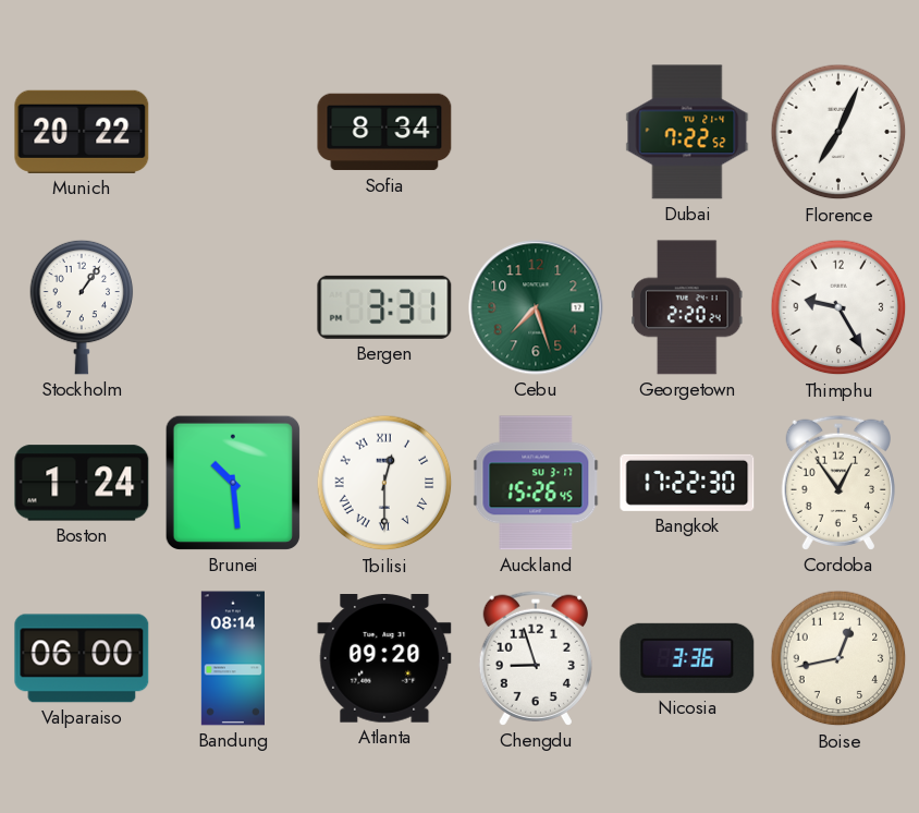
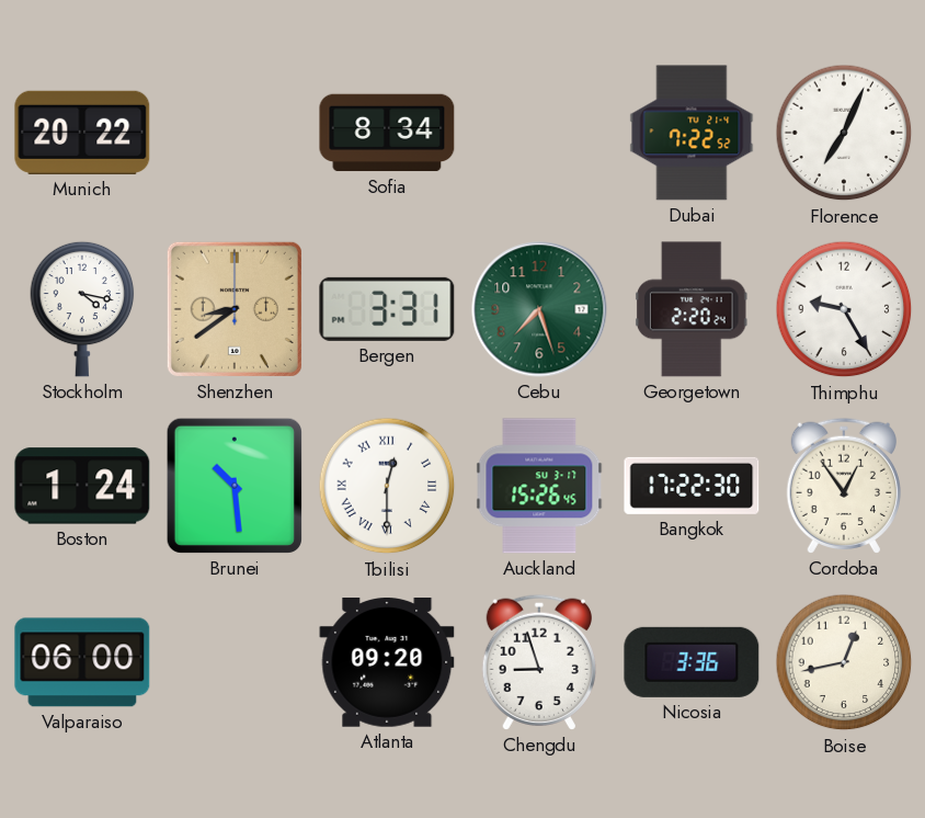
Stockholm: 1:06 -> 4:17 (82, 309)
Shenzhen: none -> 8:39 (235, 309)
Bandung: 08:14 -> none (233, 658)
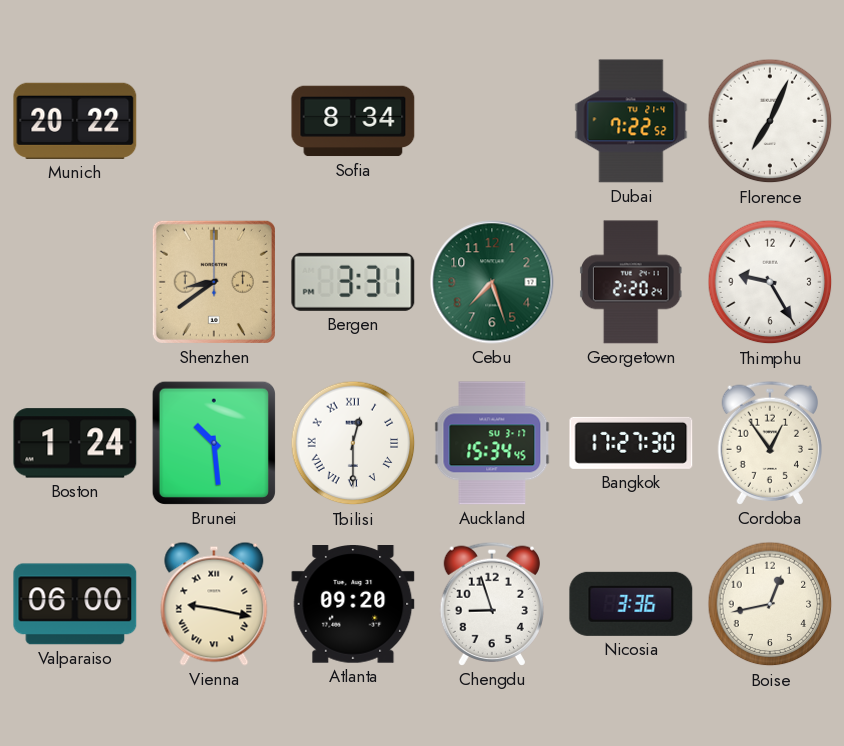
Stockholm: 4:17 -> none (82, 309)
Auckland: 15:26 -> 15:34 (492, 443)
Bangkok: 17:22 -> 17:27 (631, 443)
Vienna: none -> 9:17 (214, 604)
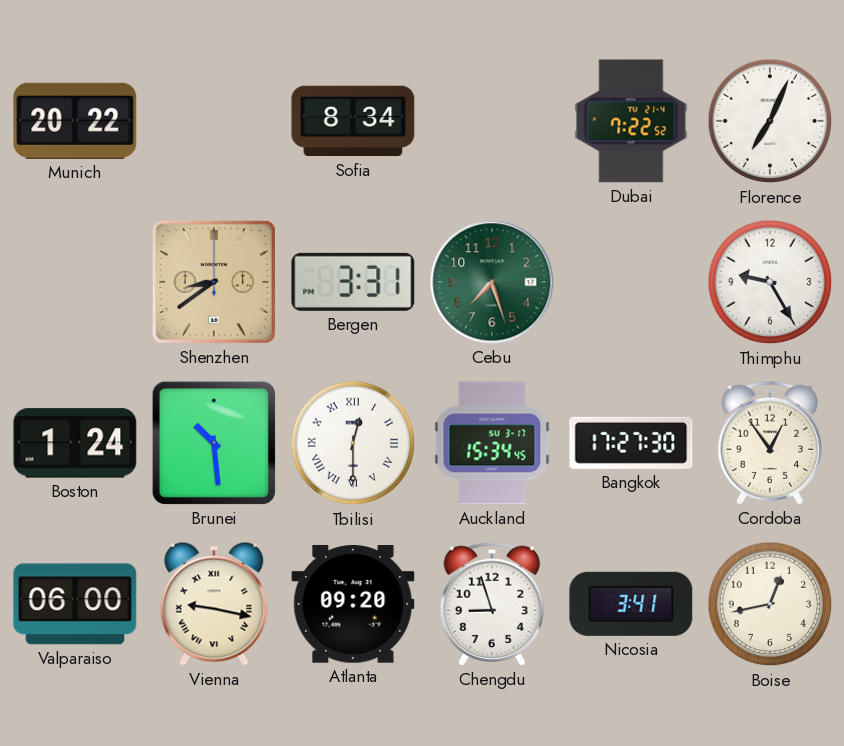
Georgetown: 2:20 -> none (631, 282)
Nicosia: 3:36 -> 3:41 (631, 604)
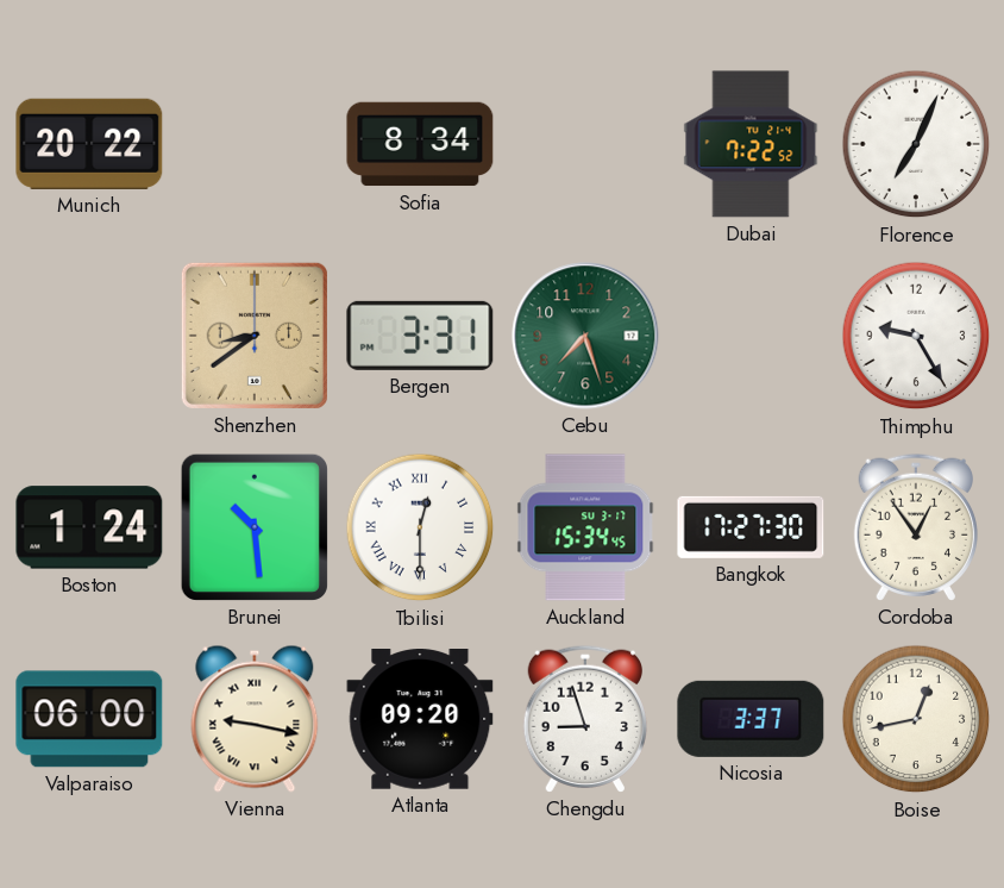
Nicosia: 3:41 -> 3:37 (751, 719)
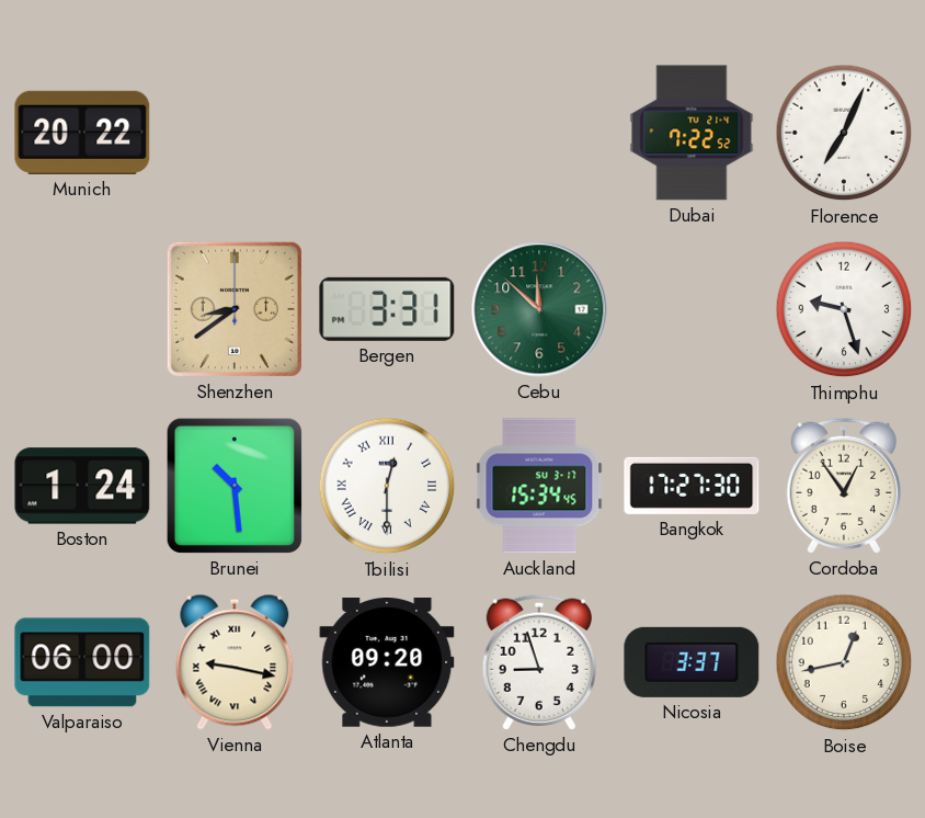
Sofia: 8:34 -> none (420, 144)
Cebu: 7:27 -> 11:52 (539, 309)
Thimphu: 9:25 -> 9:27 (844, 309)
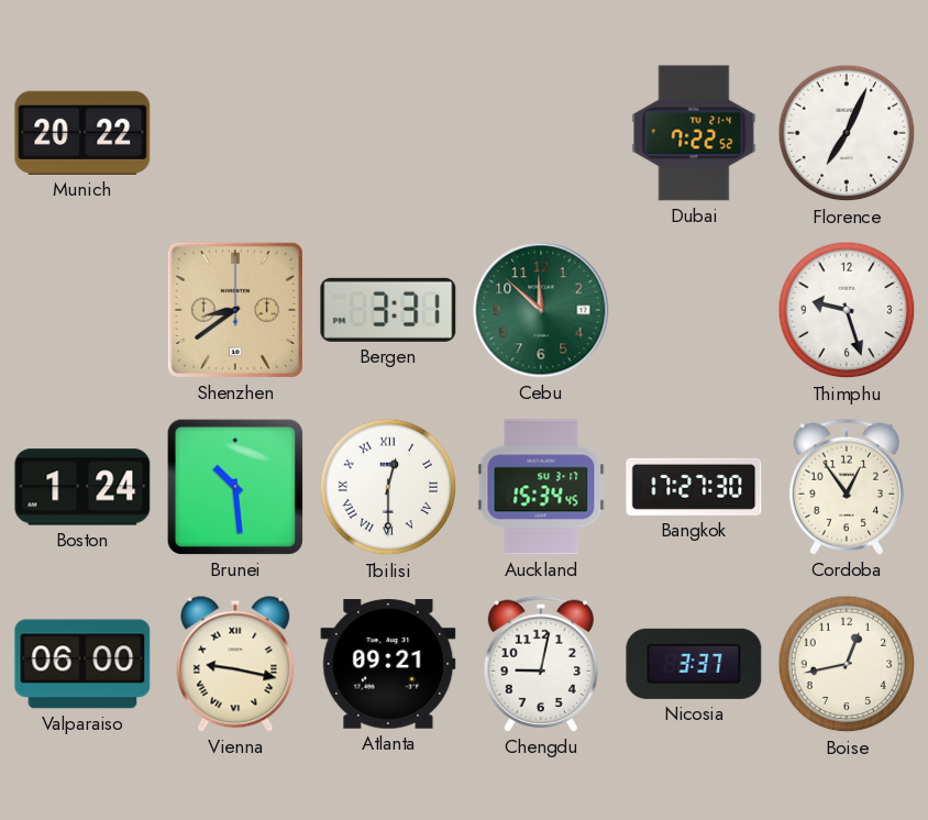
Atlanta: 09:20 -> 09:21 (388, 665)
Chengdu: 8:57 -> 9:02 (540, 664)
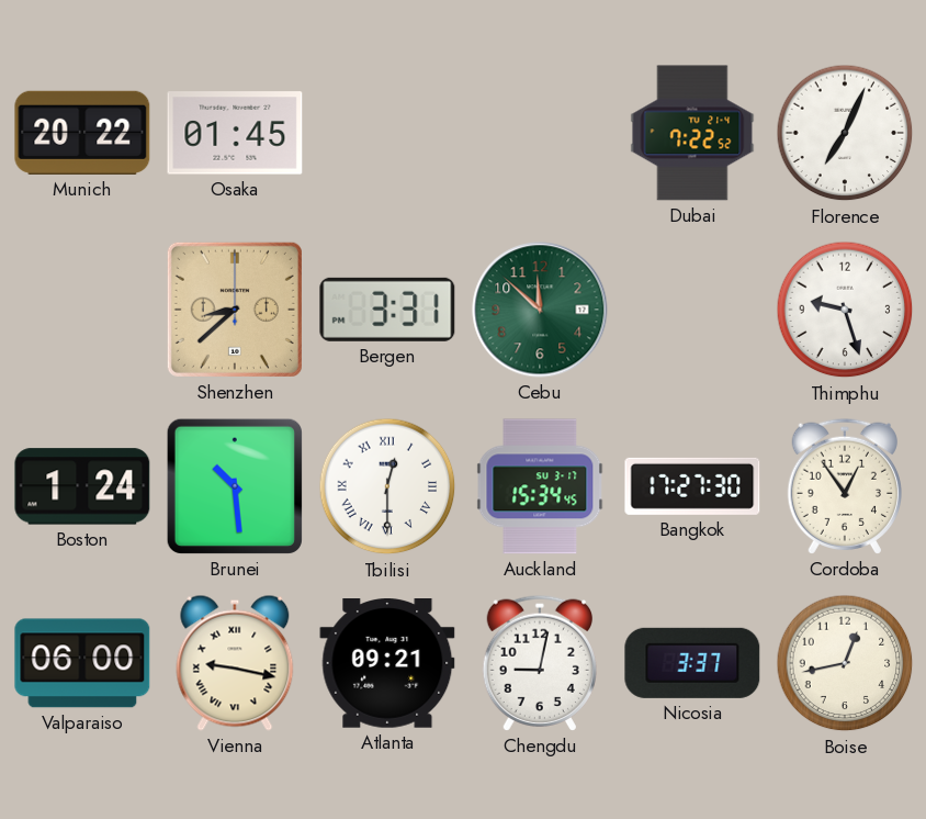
Osaka: none -> 01:45 (235, 133)
Shenzhen: 8:39 -> 8:38 (235, 310)
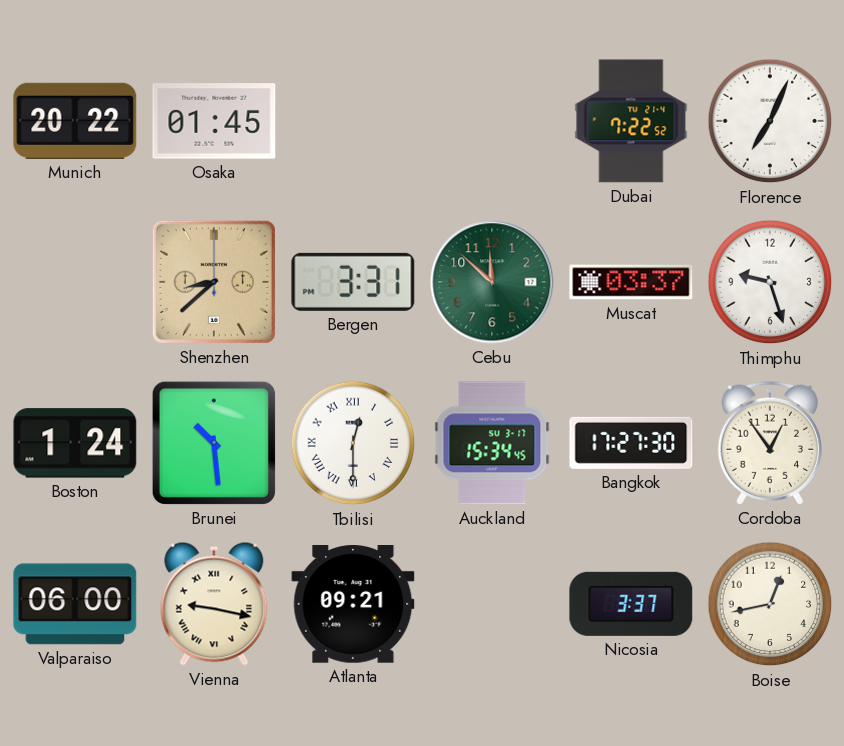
Muscat: none -> 03:37 (631, 282)
Chengdu: 9:02 -> none (539, 663)
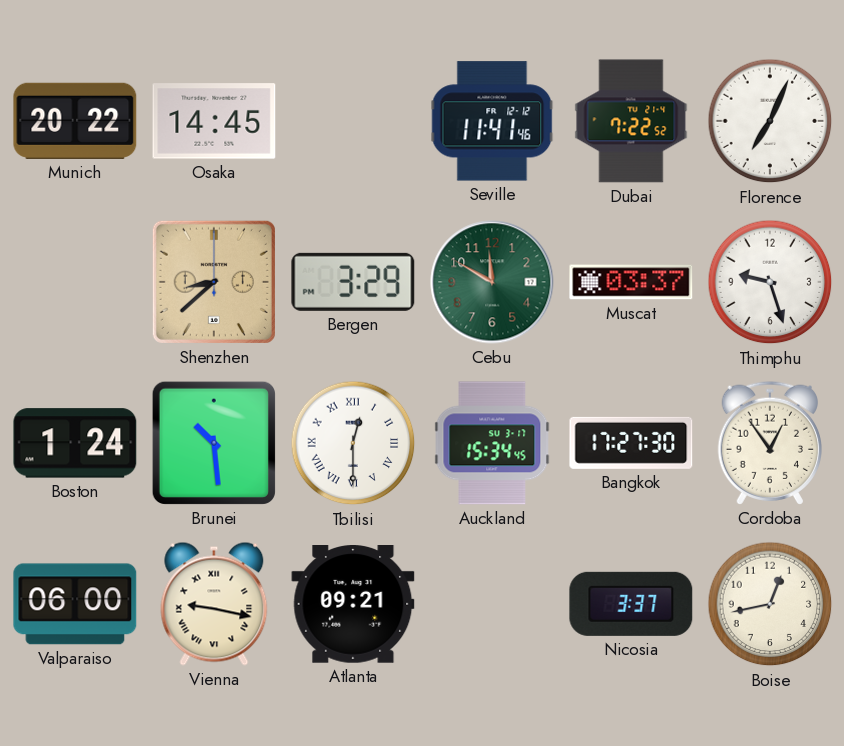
Osaka: 01:45 -> 14:45 (214, 121)
Seville: none -> 11:41 (492, 121)
Bergen: 3:31 -> 3:29 (353, 282)
Cebu: 11:52 -> 11:50 (492, 282)
